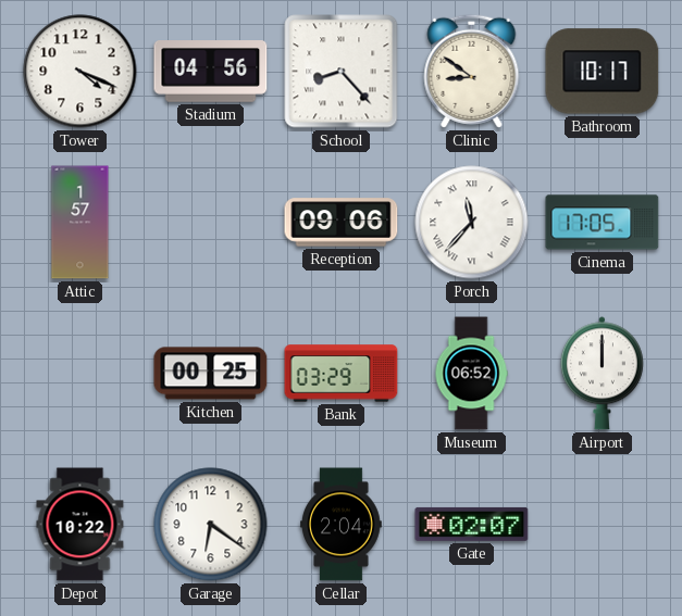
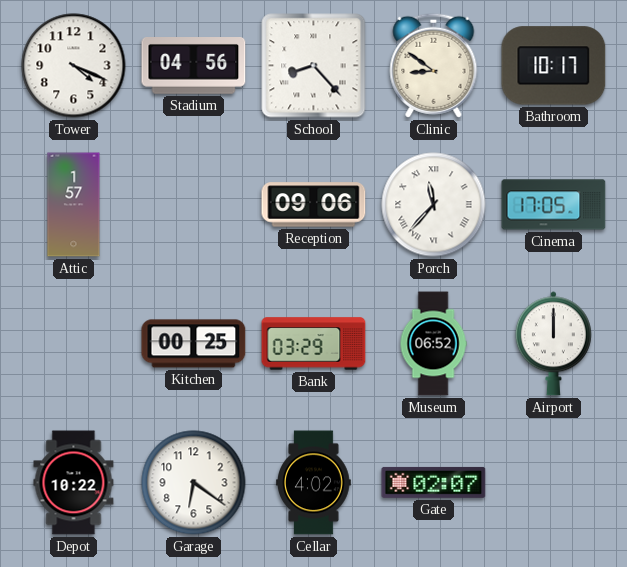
Cellar: 2:04 -> 4:02 (314, 483)
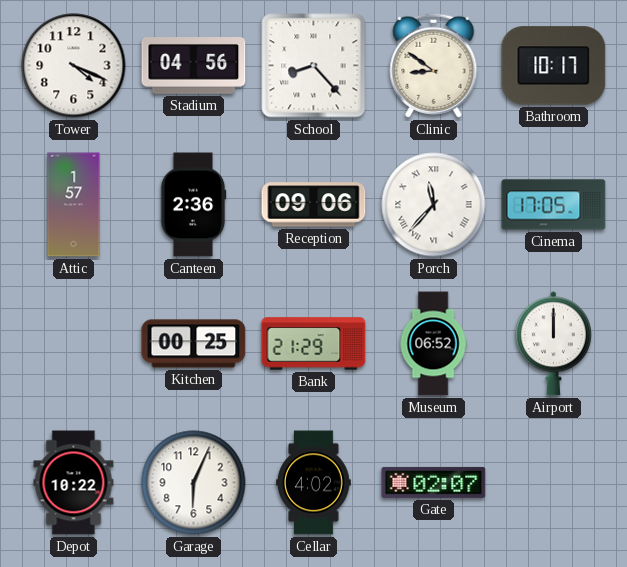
Canteen: none -> 2:36 (193, 205)
Bank: 03:29 -> 21:29 (314, 344)
Garage: 6:21 -> 6:04 (194, 483)
